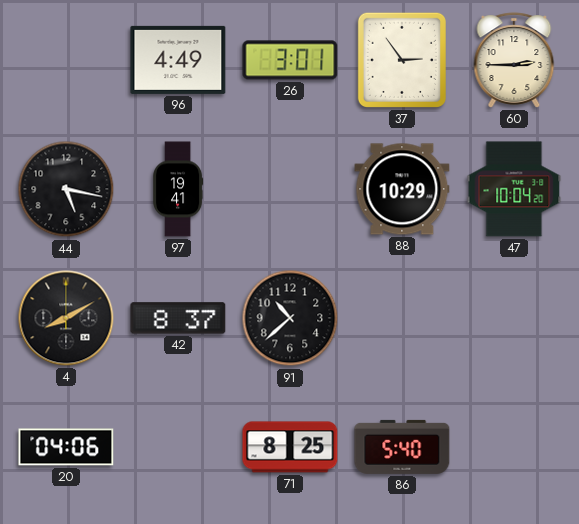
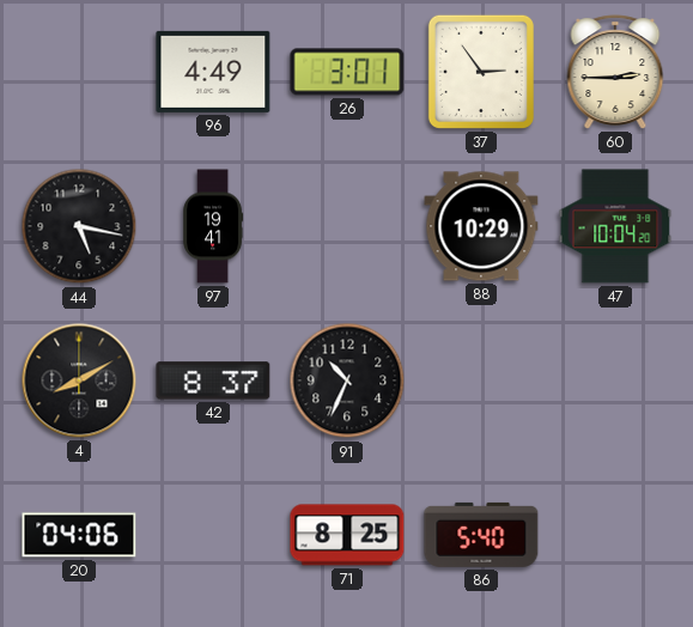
91: 10:38 -> 10:34 (347, 381)
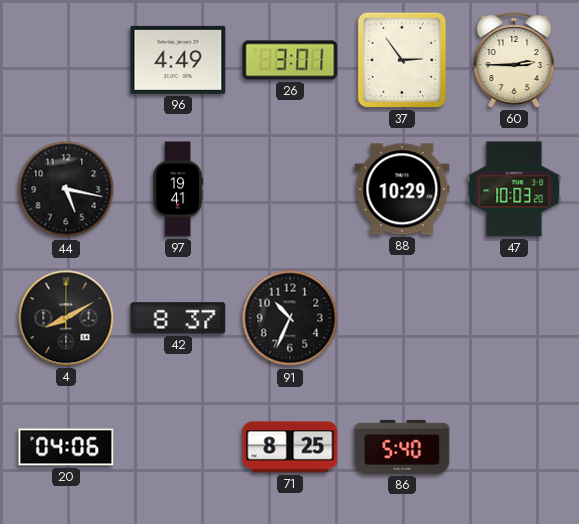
47: 10:04 -> 10:03 (514, 189)
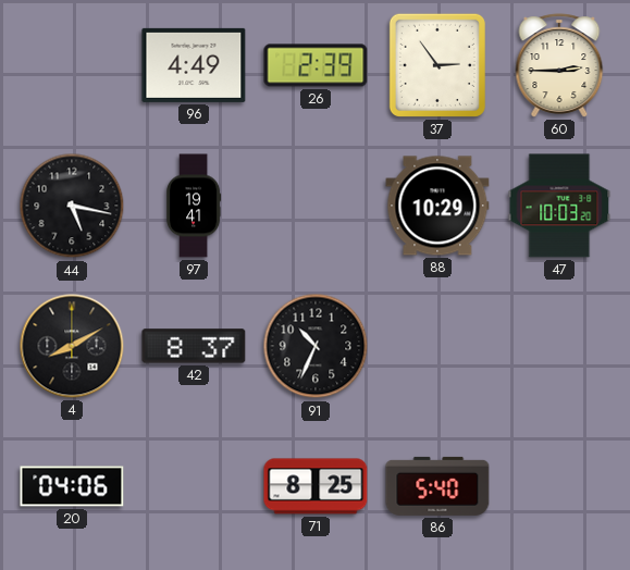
26: 3:01 -> 2:39 (316, 65)
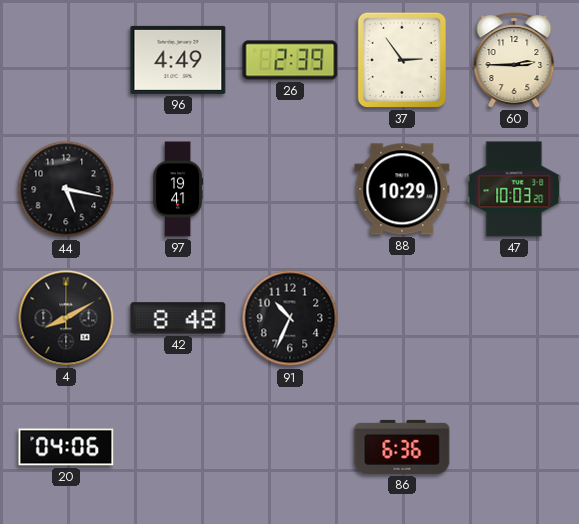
42: 8:37 -> 8:48 (178, 318)
71: 8:25 -> none (316, 486)
86: 5:40 -> 6:36 (402, 447)
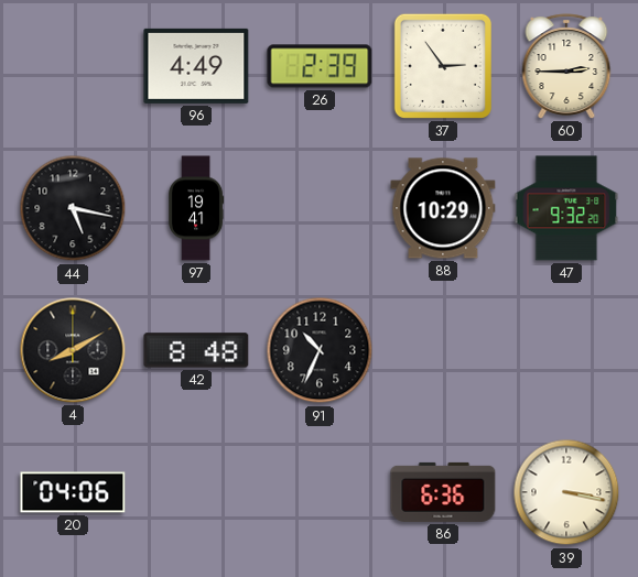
47: 10:03 -> 9:32 (566, 208)
39: none -> 3:17 (566, 492)
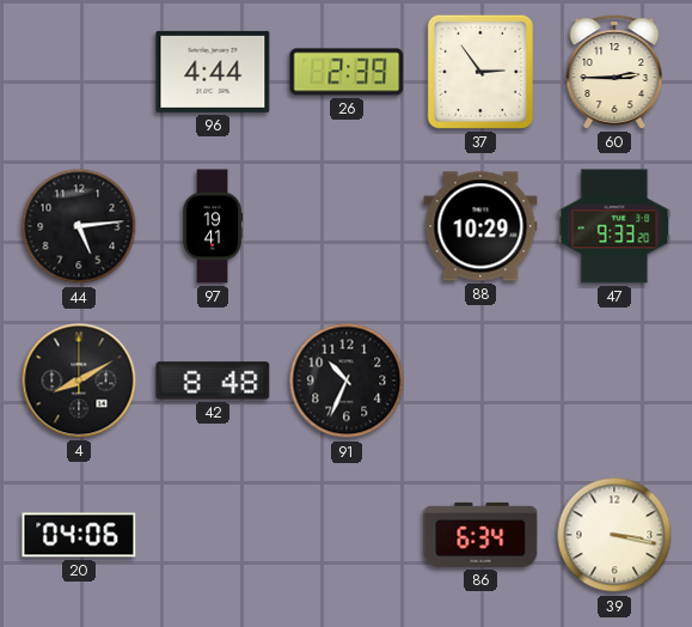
96: 4:49 -> 4:44 (213, 72)
44: 5:17 -> 5:14 (79, 226)
47: 9:32 -> 9:33 (614, 226)
86: 6:36 -> 6:34 (480, 535)
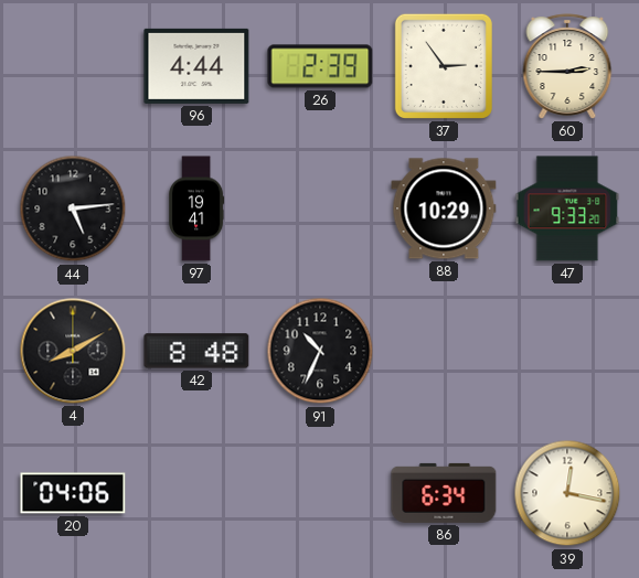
39: 3:17 -> 12:17 (567, 493)
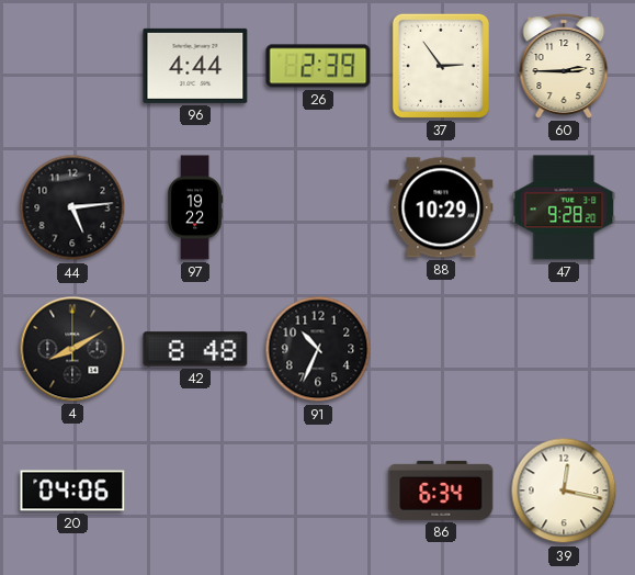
97: 19:41 -> 19:22 (196, 207)
47: 9:33 -> 9:28 (564, 207)
